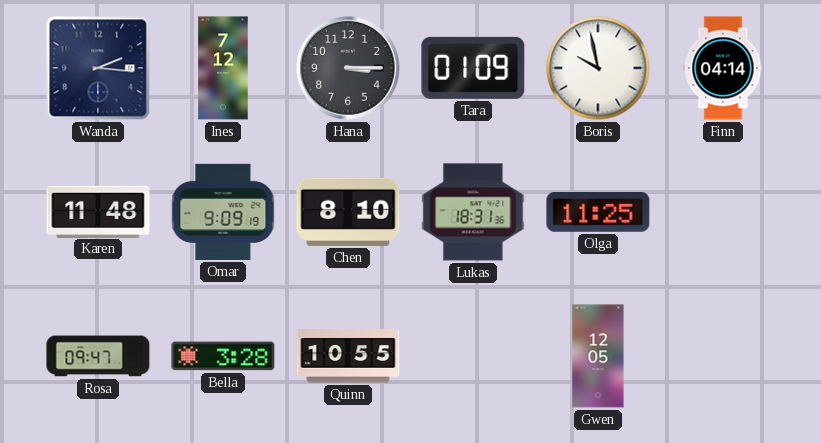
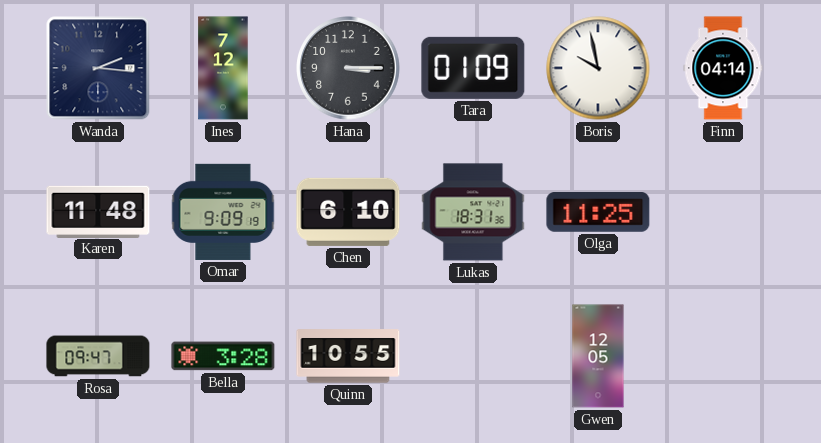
Chen: 8:10 -> 6:10 (348, 212)
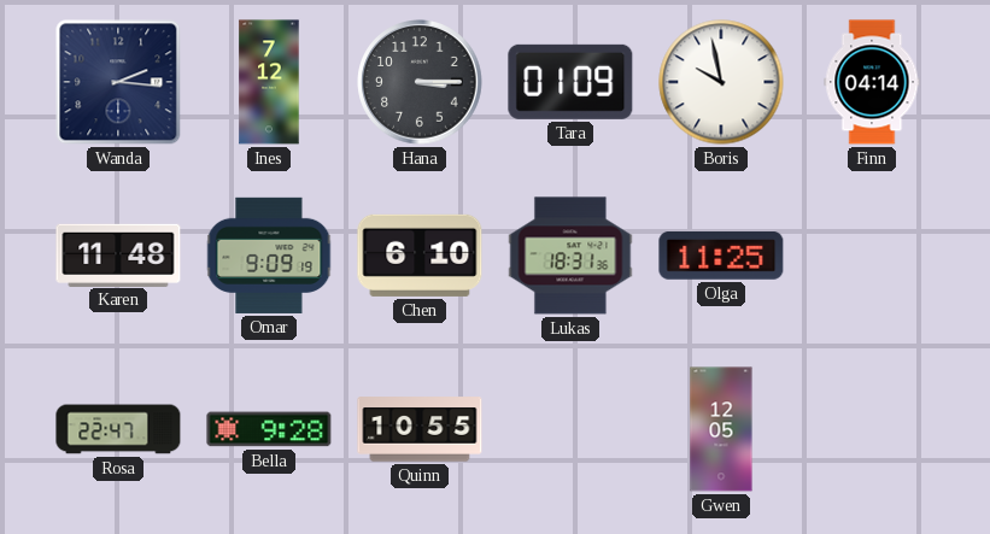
Rosa: 09:47 -> 22:47 (118, 429)
Bella: 3:28 -> 9:28 (269, 429)
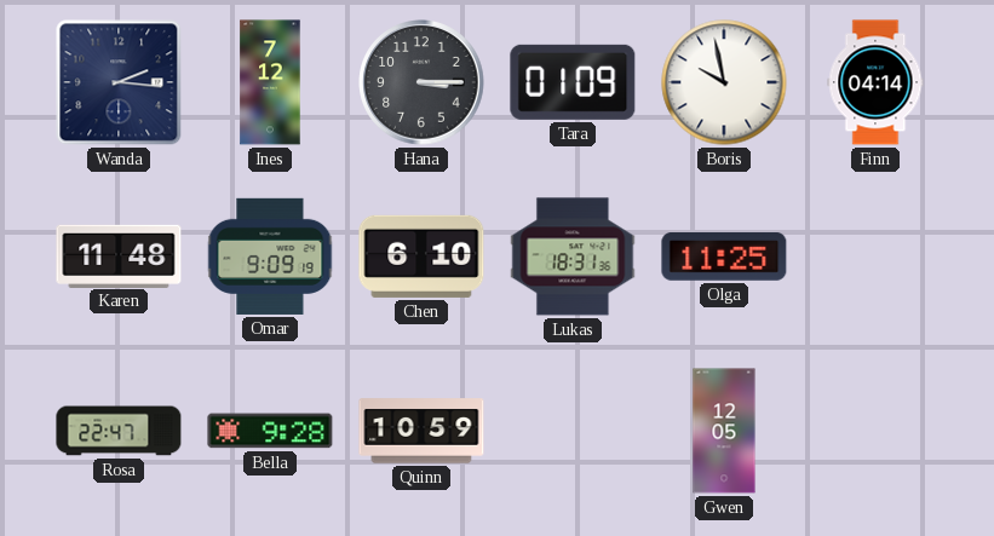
Quinn: 10:55 -> 10:59 (421, 431)
